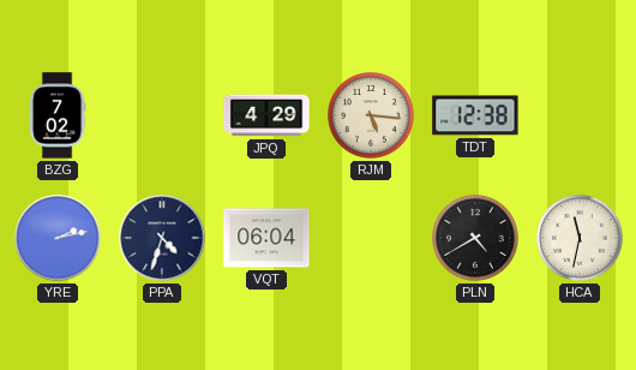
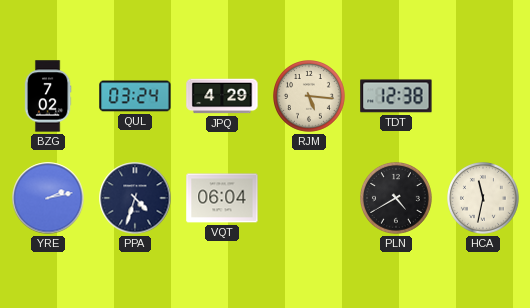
QUL: none -> 03:24 (135, 96)
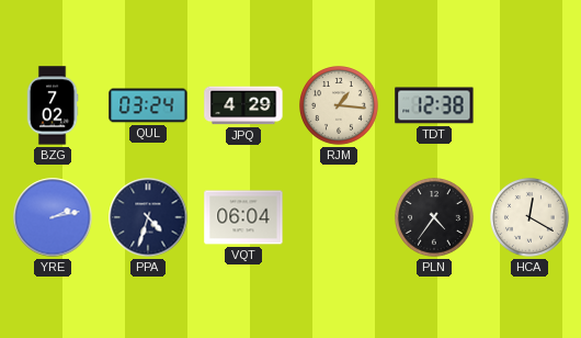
RJM: 5:16 -> 1:16 (340, 106)
PLN: 4:40 -> 4:36 (435, 218)
HCA: 11:32 -> 12:20 (531, 218)
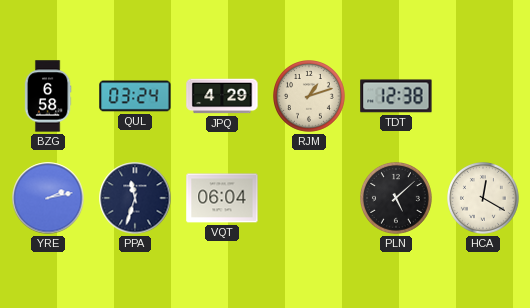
BZG: 7:02 -> 6:58 (48, 96)
RJM: 1:16 -> 1:12 (310, 97)
PPA: 4:33 -> 11:33 (135, 198)
PLN: 4:36 -> 5:08 (397, 199)
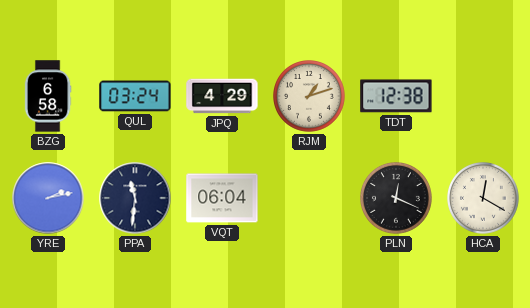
PPA: 11:33 -> 11:31 (135, 198)
PLN: 5:08 -> 12:19 (397, 199)
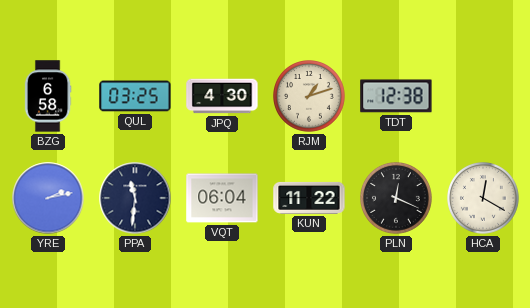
QUL: 03:24 -> 03:25 (135, 96)
JPQ: 4:29 -> 4:30 (222, 96)
KUN: none -> 11:22 (309, 198)
